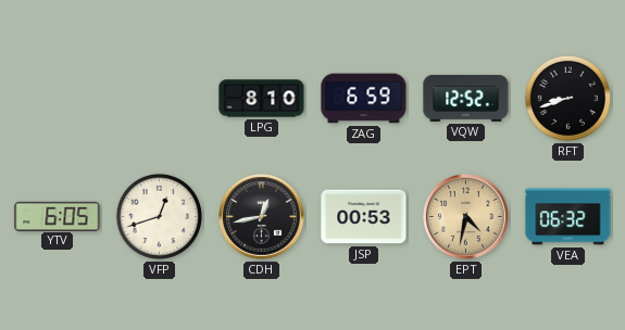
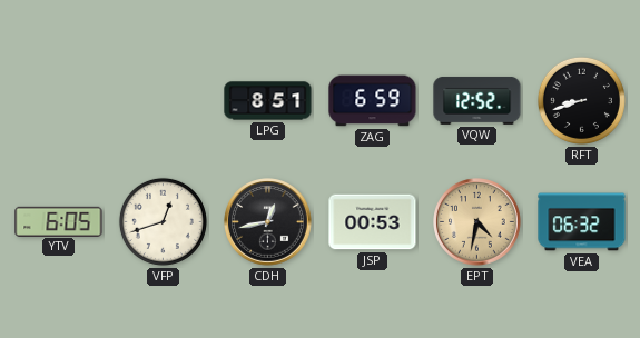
LPG: 8:10 -> 8:51 (268, 101)
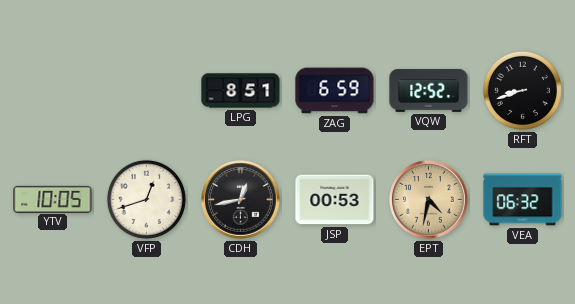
YTV: 6:05 -> 10:05 (53, 199)
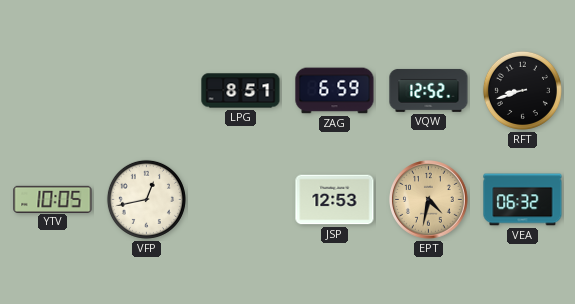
VFP: 12:42 -> 12:43 (146, 199)
CDH: 12:43 -> none (241, 200)
JSP: 00:53 -> 12:53 (335, 200)
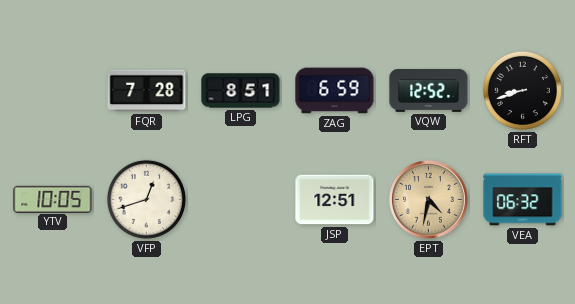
FQR: none -> 7:28 (147, 91)
VFP: 12:43 -> 12:42 (146, 199)
JSP: 12:53 -> 12:51 (335, 200)
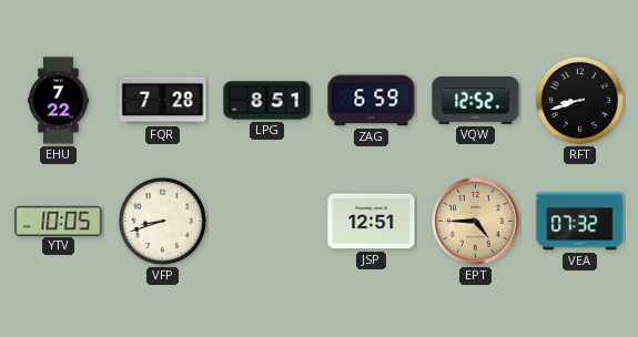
EHU: none -> 7:22 (58, 101)
VFP: 12:42 -> 8:42 (162, 221)
EPT: 4:32 -> 4:45 (476, 222)
VEA: 06:32 -> 07:32 (580, 222)
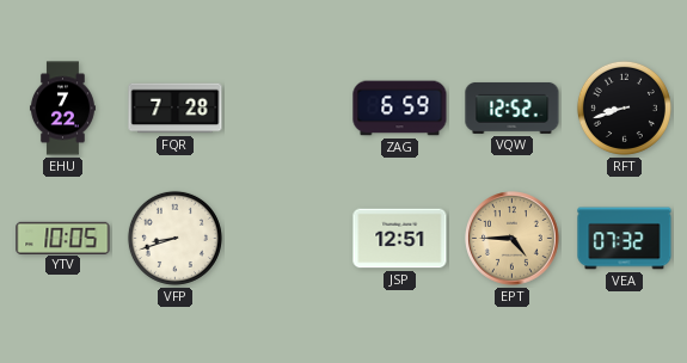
LPG: 8:51 -> none (267, 101)
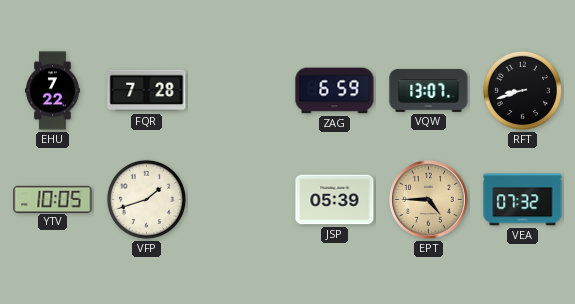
VQW: 12:52 -> 13:07 (429, 90)
VFP: 8:42 -> 1:42 (146, 199)
JSP: 12:51 -> 05:39 (335, 200)
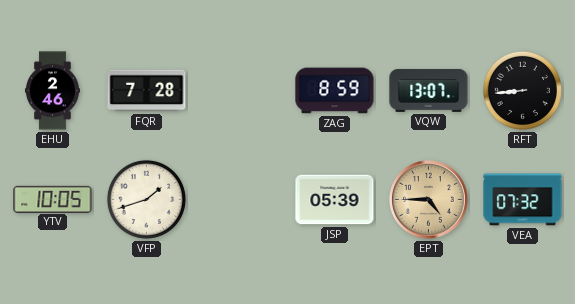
EHU: 7:22 -> 2:46 (52, 91)
ZAG: 6:59 -> 8:59 (335, 91)
RFT: 8:42 -> 8:44 (522, 90)
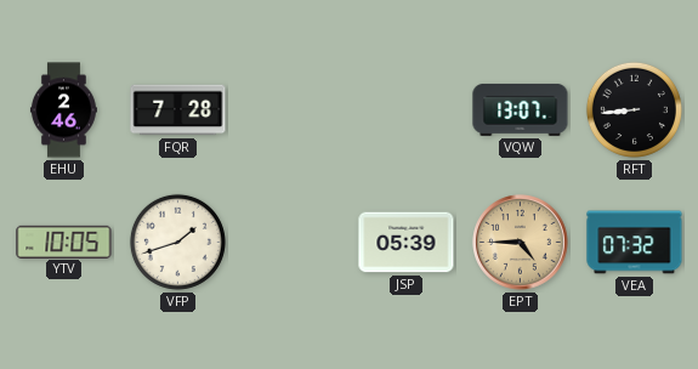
ZAG: 8:59 -> none (335, 91)
